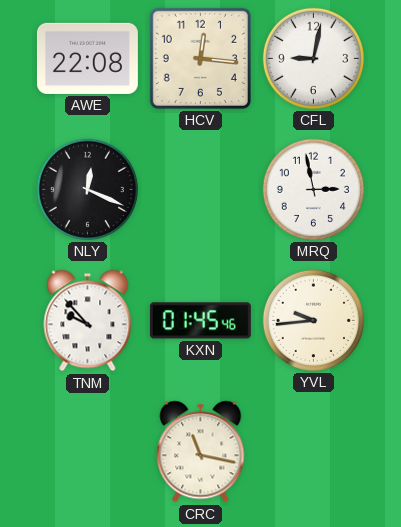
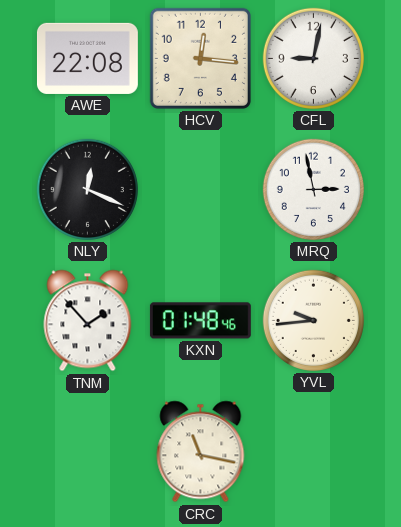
TNM: 9:53 -> 1:53 (88, 321)
KXN: 01:45 -> 01:48 (200, 321)
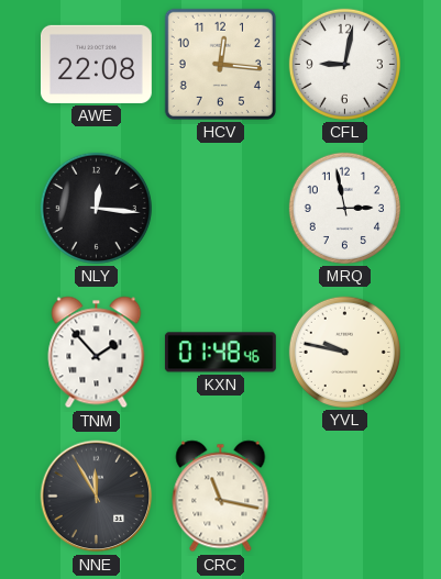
NLY: 12:19 -> 12:16 (96, 208)
YVL: 9:44 -> 9:47 (344, 352)
NNE: none -> 11:55 (97, 497)
